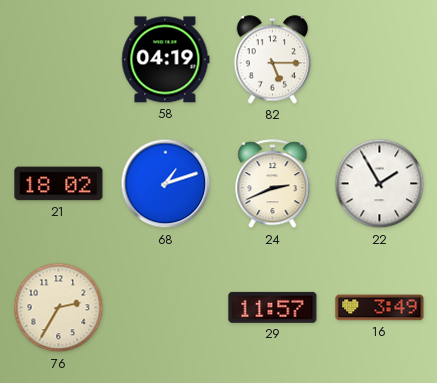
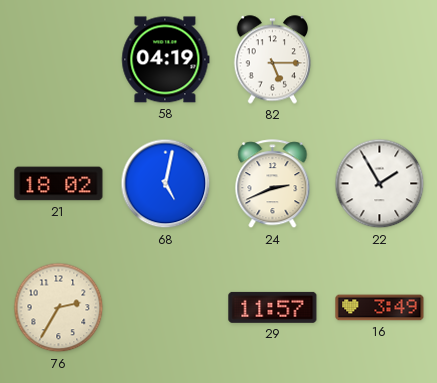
68: 1:12 -> 5:02 (166, 184)
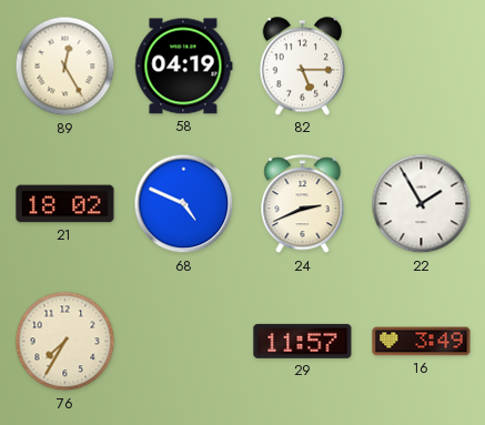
89: none -> 12:25 (65, 67)
68: 5:02 -> 4:49 (184, 204)
76: 2:35 -> 7:35 (65, 342)
